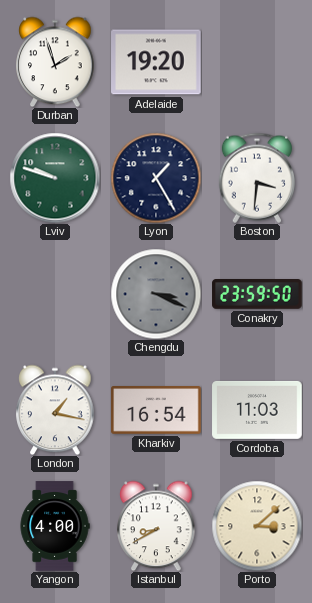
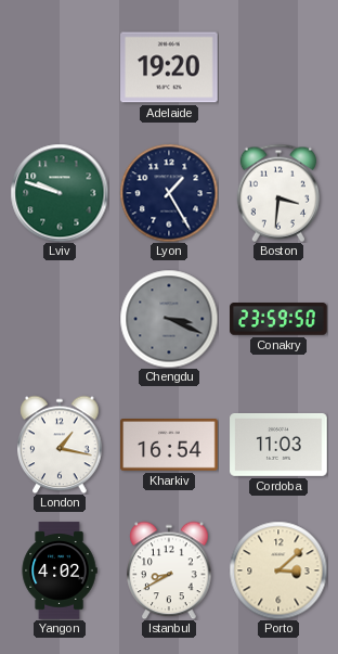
Durban: 1:57 -> none (55, 62)
Yangon: 4:00 -> 4:02 (60, 570)
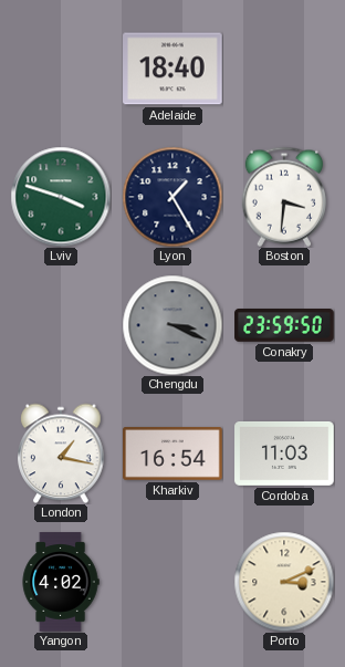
Adelaide: 19:20 -> 18:40 (172, 69)
Lviv: 9:48 -> 3:48 (61, 197)
Istanbul: 8:40 -> none (169, 570)
Porto: 3:08 -> 3:11 (284, 582)
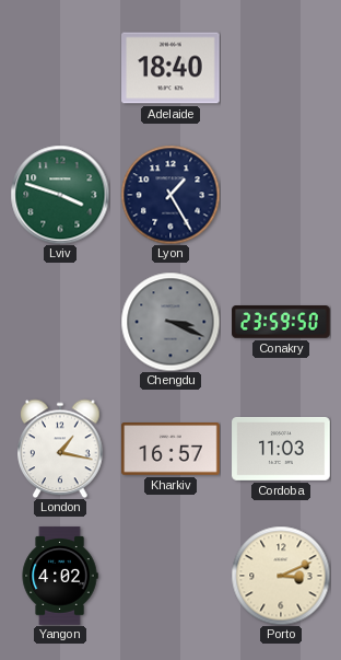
Boston: 3:31 -> none (283, 197)
Kharkiv: 16:54 -> 16:57 (170, 450)
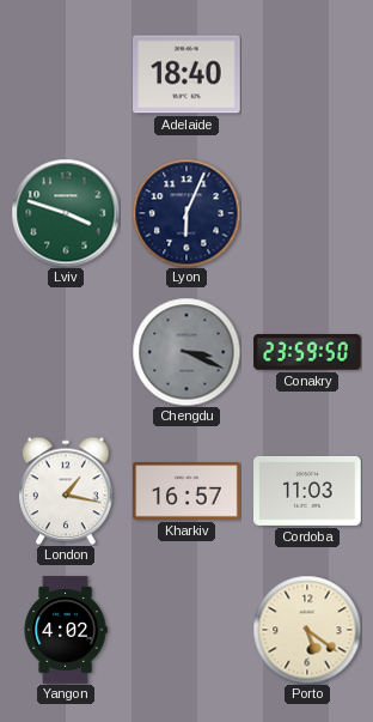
Lyon: 1:25 -> 6:04 (186, 213)
Porto: 3:11 -> 5:21 (307, 630)
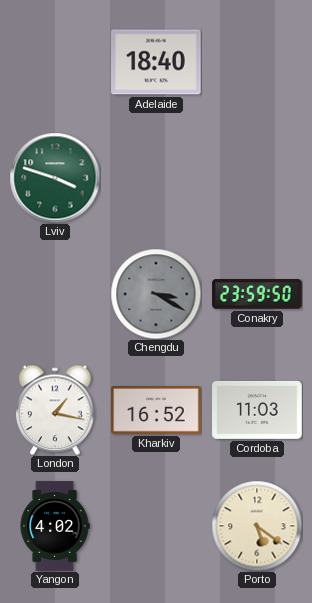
Lyon: 6:04 -> none (186, 213)
Chengdu: 3:19 -> 3:20 (156, 294)
Kharkiv: 16:57 -> 16:52 (156, 411)
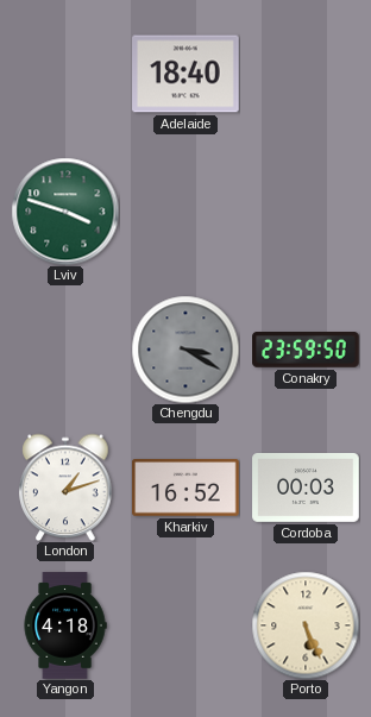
London: 1:17 -> 1:12 (65, 488)
Cordoba: 11:03 -> 00:03 (306, 488)
Yangon: 4:02 -> 4:18 (65, 625)
Porto: 5:21 -> 5:26 (306, 625)
